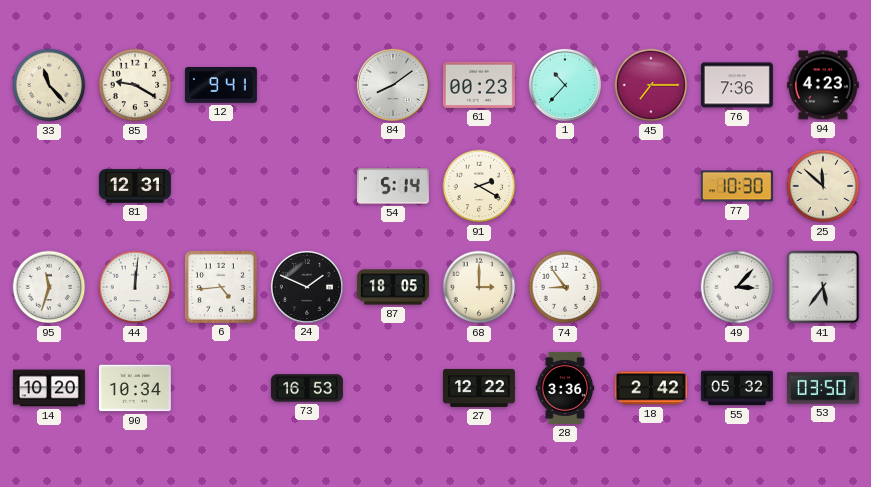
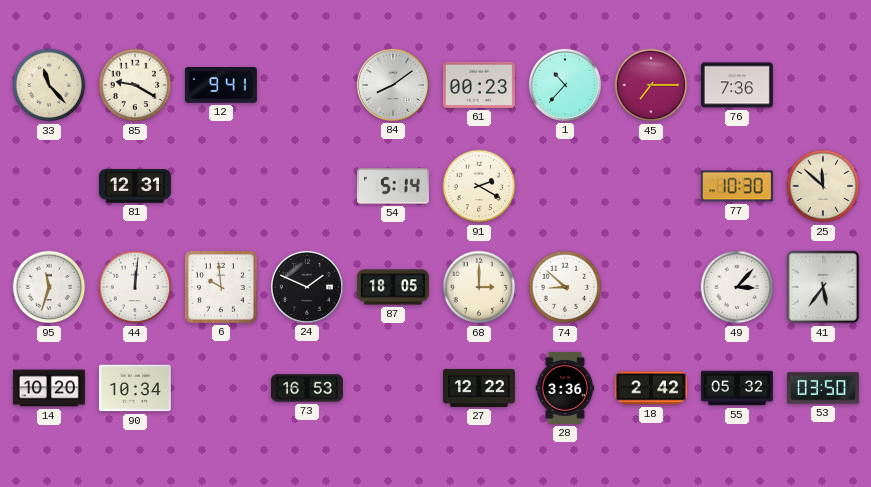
94: 4:23 -> none (823, 85)
6: 4:44 -> 9:59 (221, 287)
74: 8:54 -> 8:52 (565, 287)
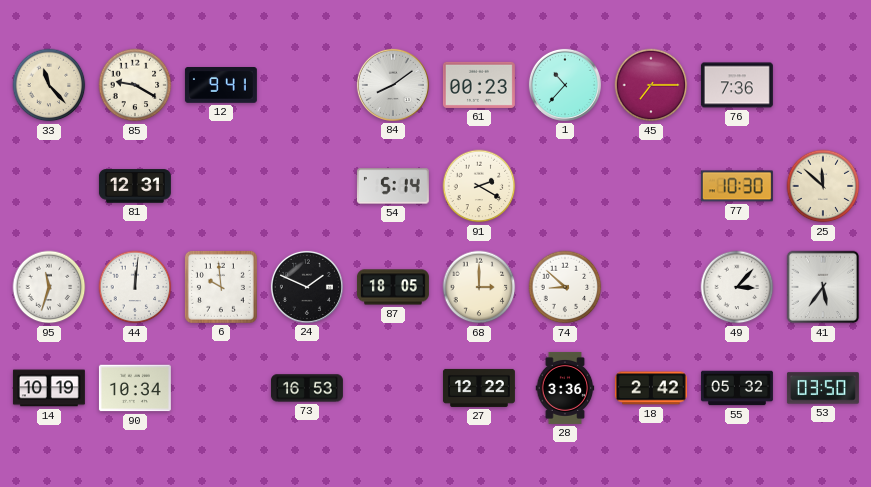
14: 10:20 -> 10:19 (49, 388)
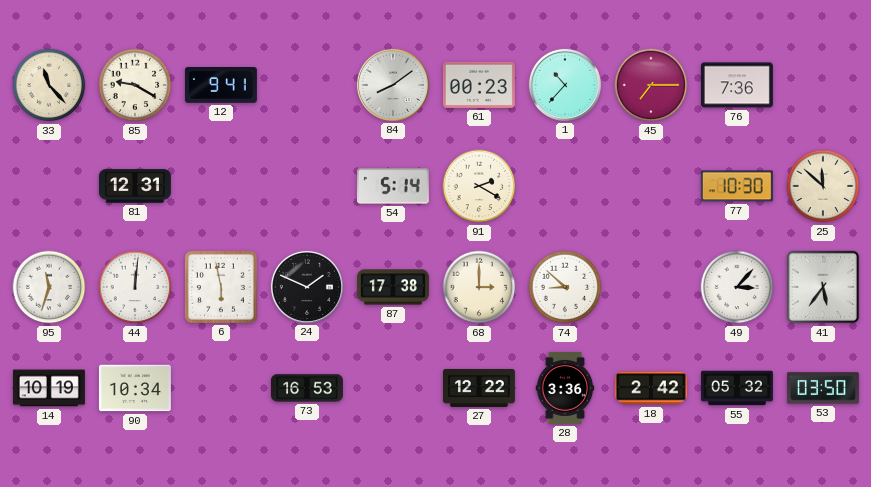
6: 9:59 -> 5:58 (221, 287)
87: 18:05 -> 17:38 (393, 287)
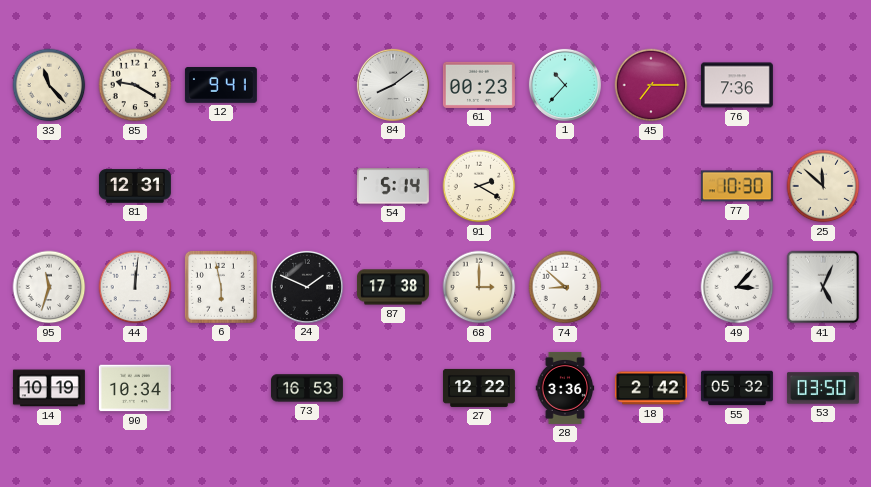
41: 5:36 -> 5:04 (823, 287)
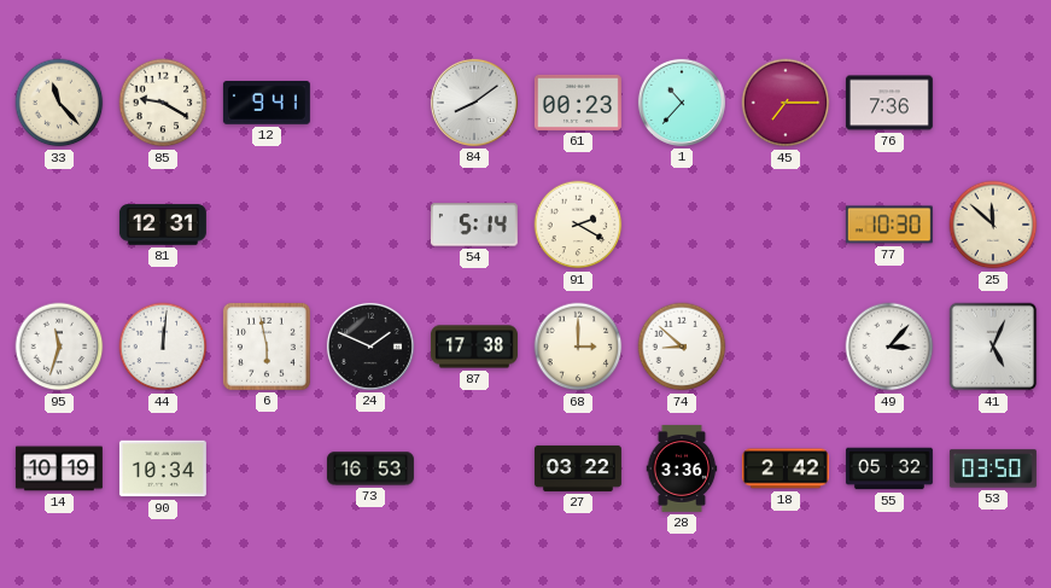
27: 12:22 -> 03:22 (578, 468)
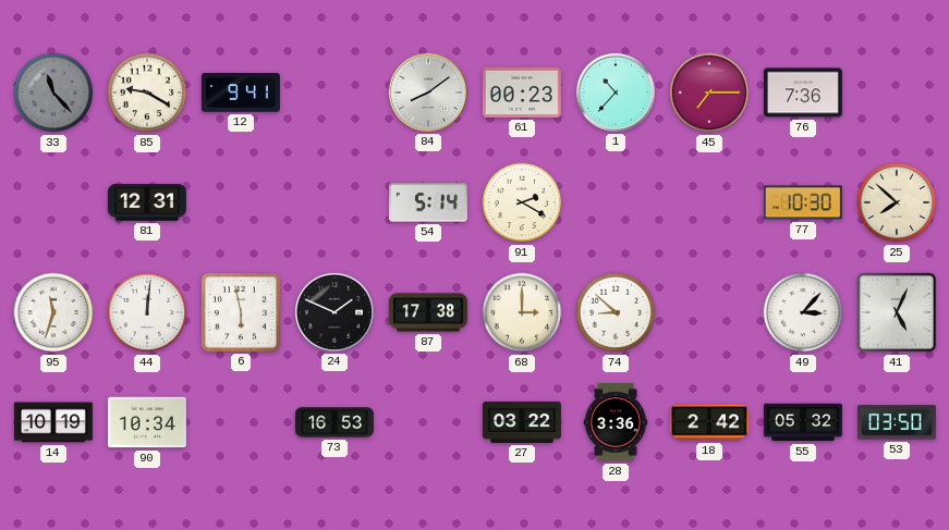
33 dial: cream -> grey (53, 93)
25: 11:52 -> 7:52 (897, 202)
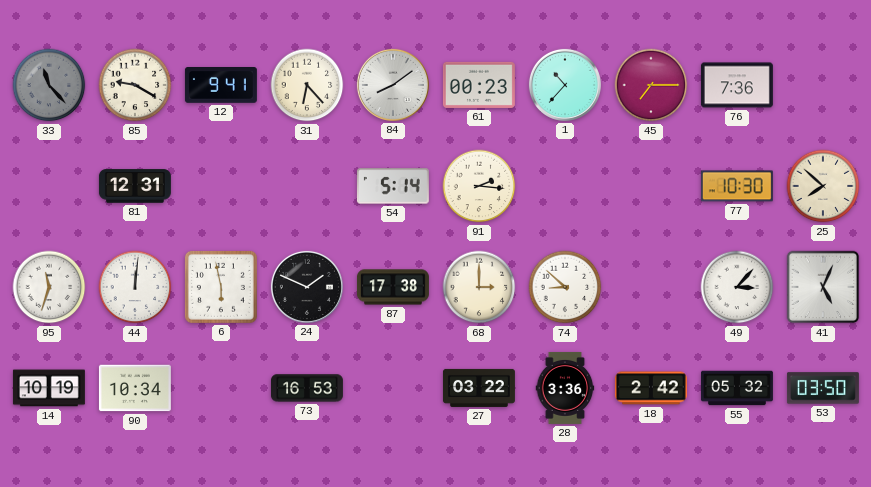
31: none -> 6:23 (307, 85)
91: 2:20 -> 2:16 (479, 186)
